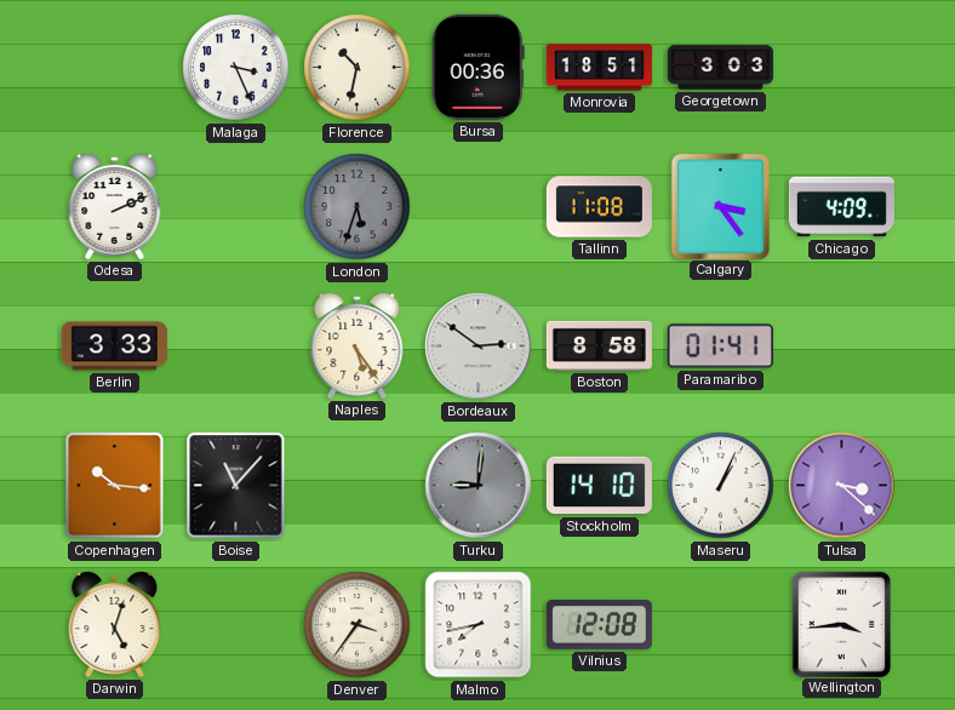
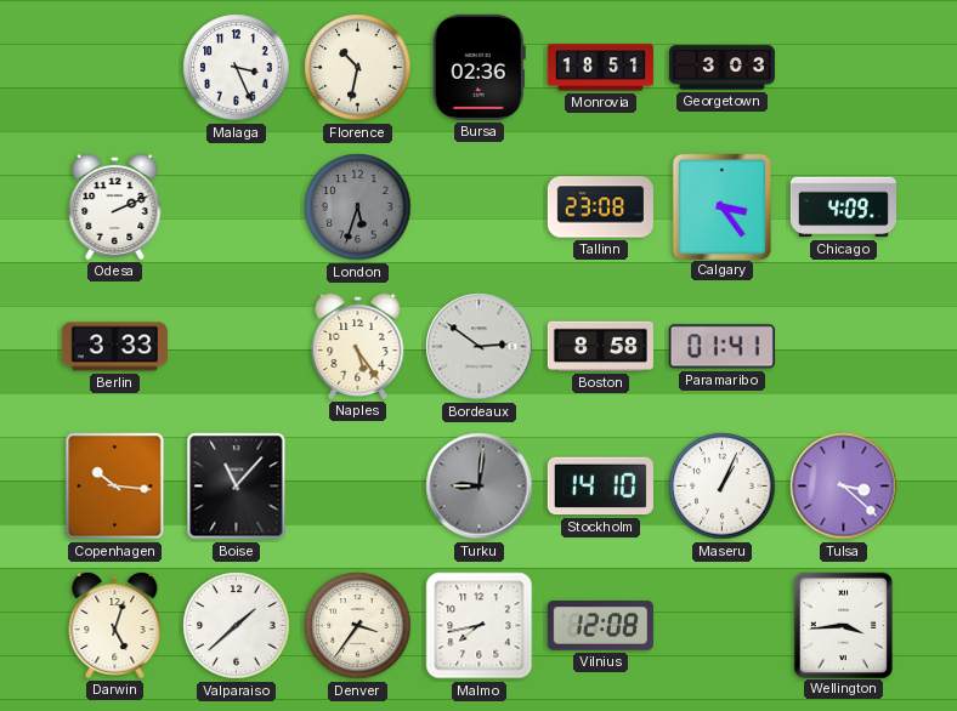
Bursa: 00:36 -> 02:36 (478, 67)
Tallinn: 11:08 -> 23:08 (600, 207)
Valparaiso: none -> 1:38 (237, 626)
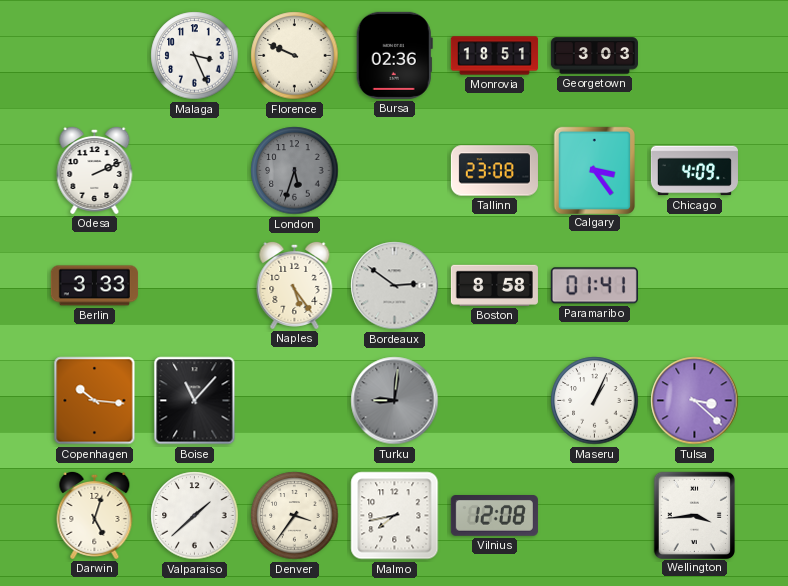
Florence: 10:32 -> 9:49 (295, 56)
Stockholm: 14:10 -> none (600, 487)
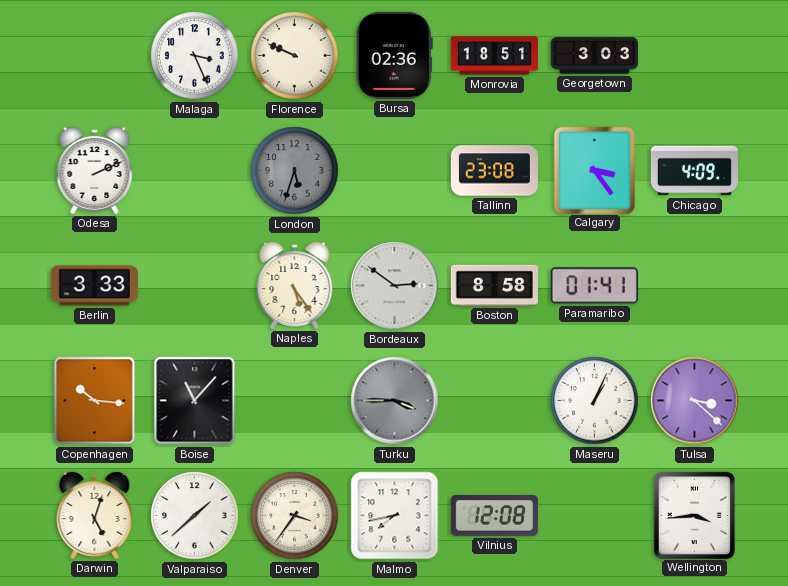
Turku: 9:01 -> 3:45 (395, 401)
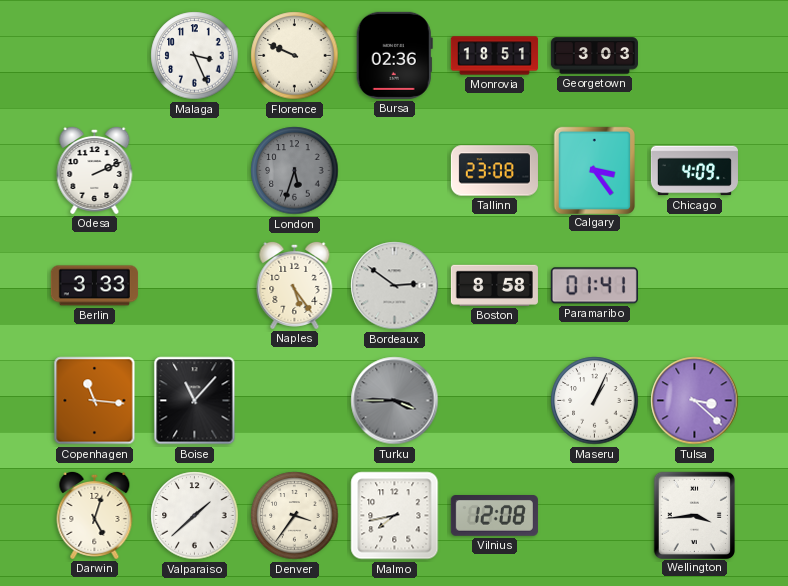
Copenhagen: 10:16 -> 11:16 (95, 401)
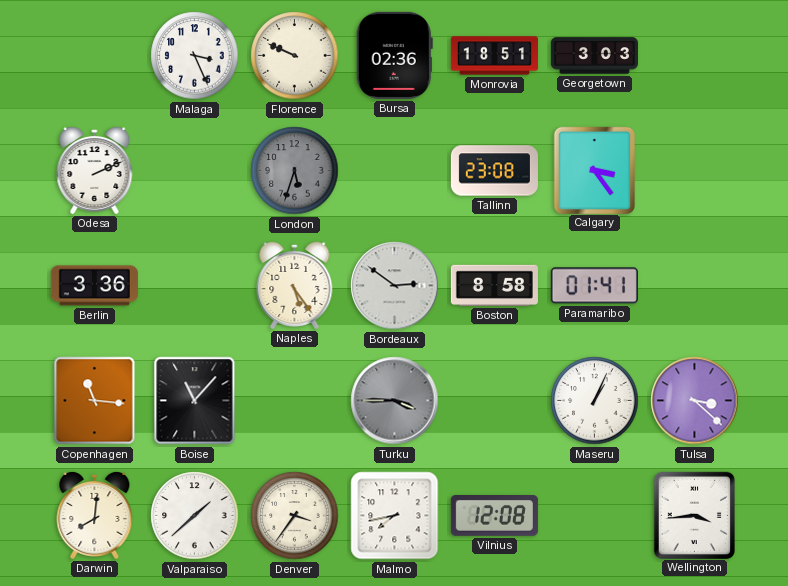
Chicago: 4:09 -> none (694, 171)
Berlin: 3:33 -> 3:36 (94, 286)
Darwin: 5:03 -> 8:01 (95, 515)
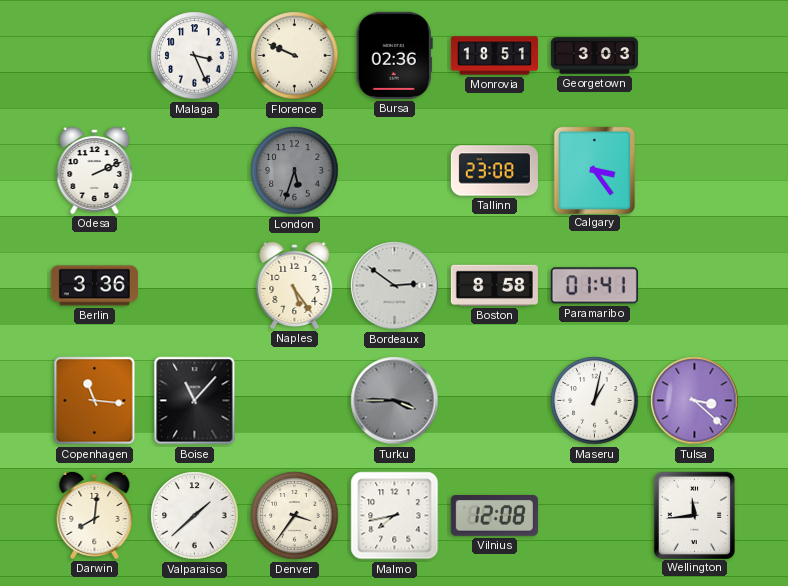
Maseru: 1:04 -> 1:02 (595, 401)
Wellington: 3:44 -> 11:44 (694, 515)
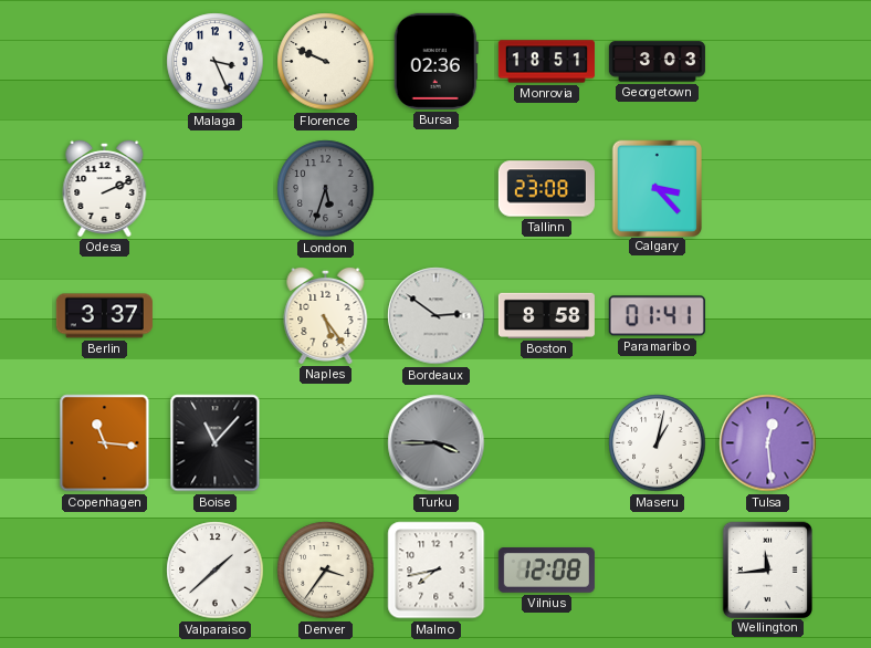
Calgary: 3:24 -> 3:23 (657, 188)
Berlin: 3:36 -> 3:37 (104, 316)
Tulsa: 3:22 -> 12:29 (768, 443)
Darwin: 8:01 -> none (95, 515)
